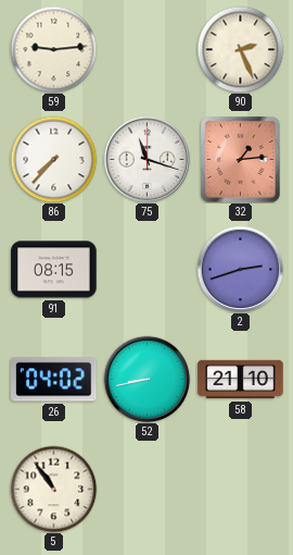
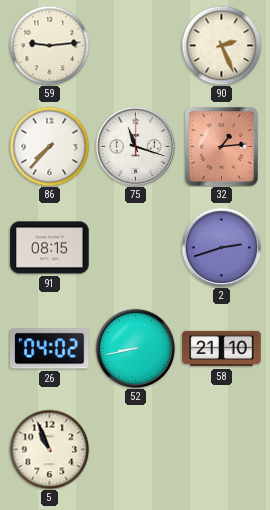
5: 10:54 -> 10:56 (49, 449)
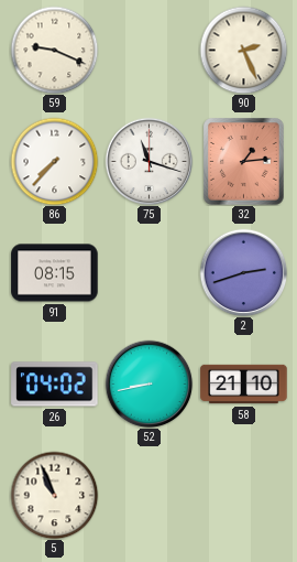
59: 9:14 -> 9:19 (54, 50)
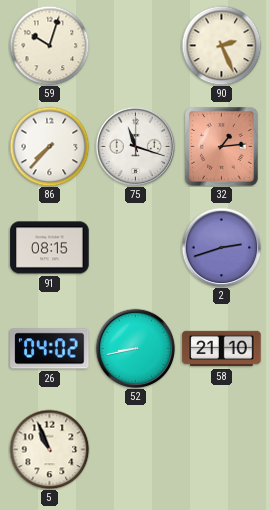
59: 9:19 -> 10:03 (49, 45)
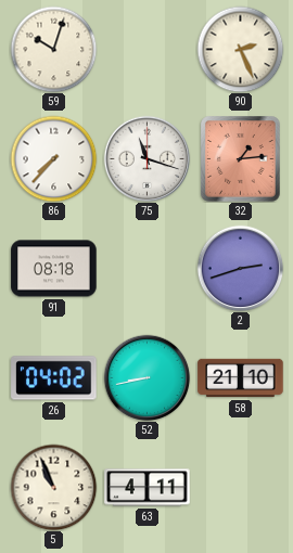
91: 08:15 -> 08:18 (54, 269)
63: none -> 4:11 (148, 488)
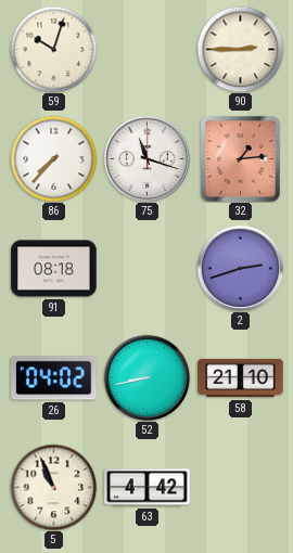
90: 2:26 -> 2:45 (240, 49)
63: 4:11 -> 4:42 (148, 488)
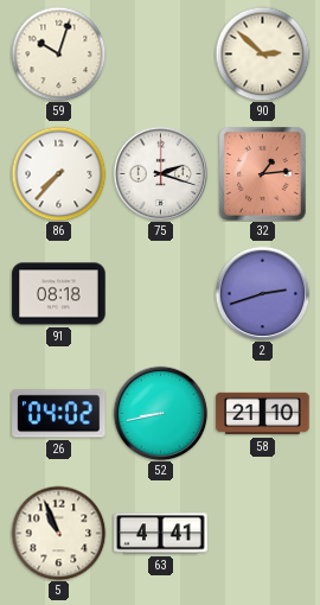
90: 2:45 -> 2:52 (262, 53)
75: 11:18 -> 2:18 (160, 173)
63: 4:42 -> 4:41 (161, 534)
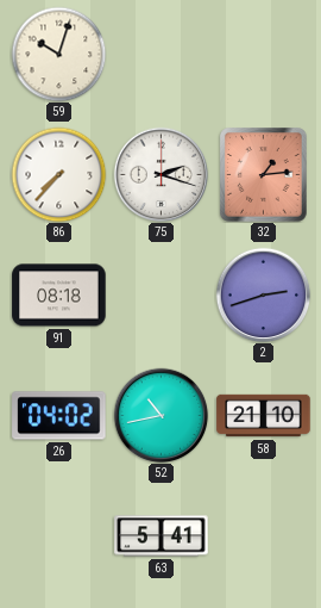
90: 2:52 -> none (262, 53)
52: 8:43 -> 10:43 (160, 415)
5: 10:56 -> none (58, 533)
63: 4:41 -> 5:41 (162, 536)
